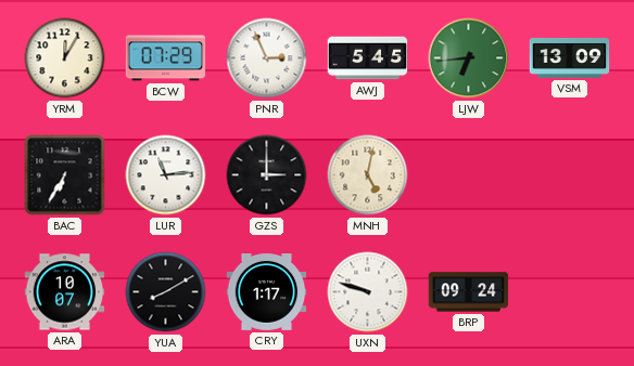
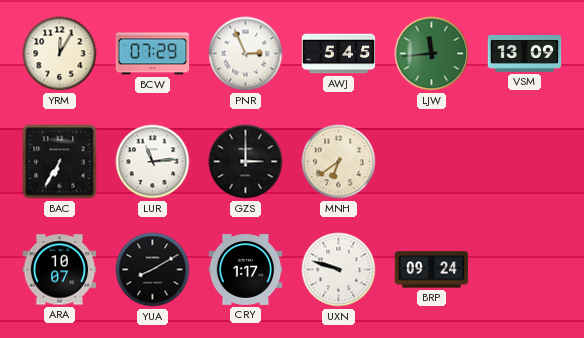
LJW: 6:44 -> 11:44 (432, 54)
MNH: 5:02 -> 6:39 (339, 162)
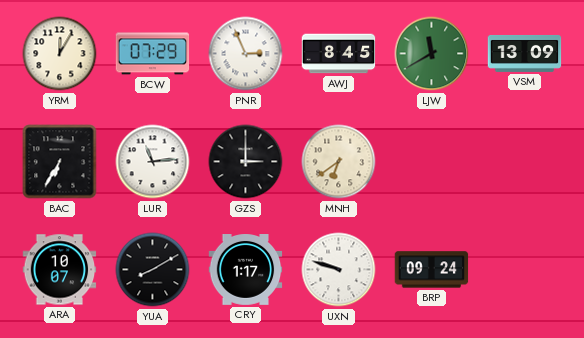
AWJ: 5:45 -> 8:45 (339, 54)
LJW: 11:44 -> 11:40 (432, 54)
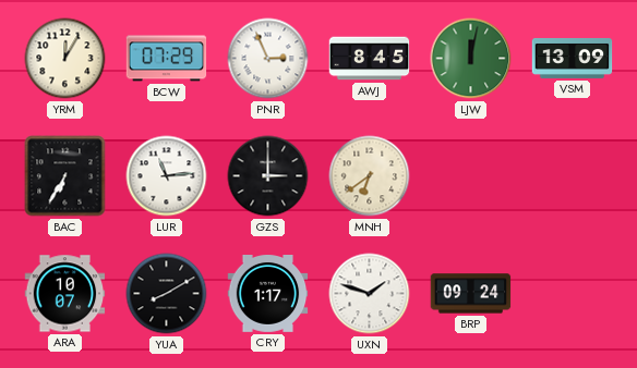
LJW: 11:40 -> 12:02 (471, 59)
UXN: 9:48 -> 1:48 (370, 294)
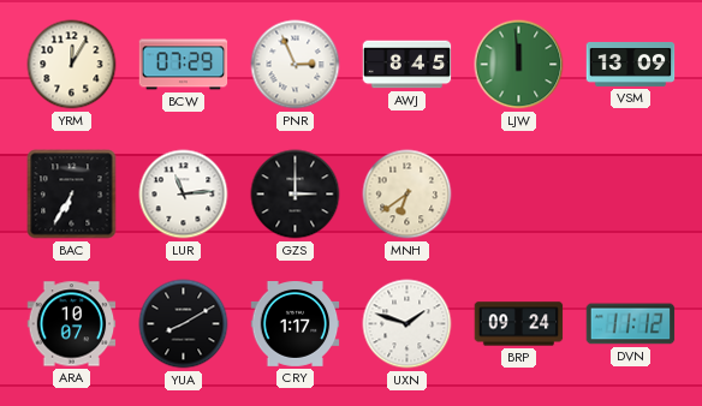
LJW: 12:02 -> 11:59 (519, 65)
DVN: none -> 11:12 (631, 324)
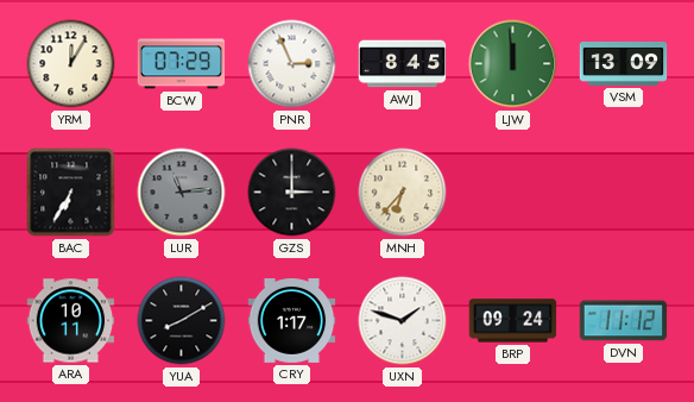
LUR dial: white -> grey (182, 193)
MNH: 6:39 -> 6:37 (403, 193)
ARA: 10:07 -> 10:11 (71, 321)
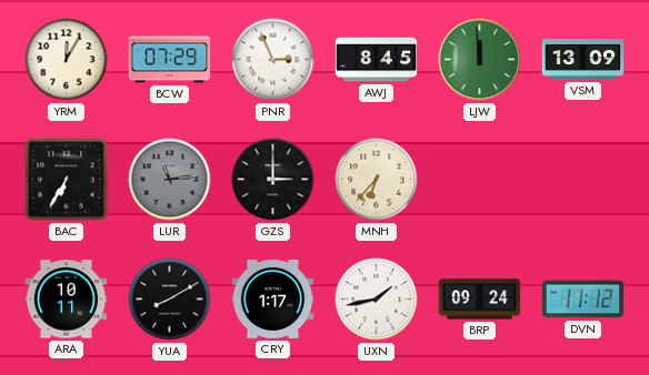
UXN: 1:48 -> 1:43 (377, 300)
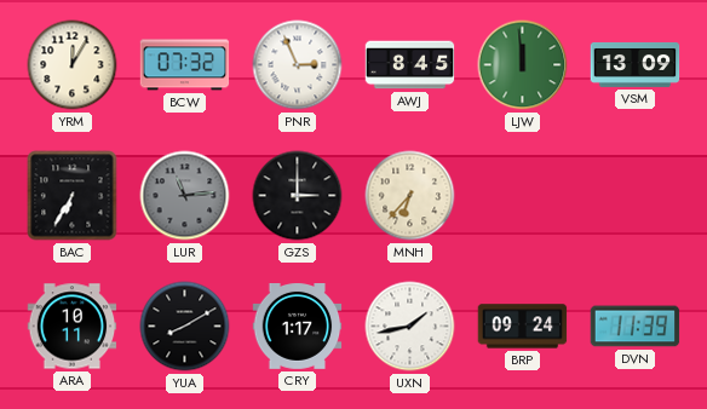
BCW: 07:29 -> 07:32 (185, 65)
DVN: 11:12 -> 11:39 (636, 327)
